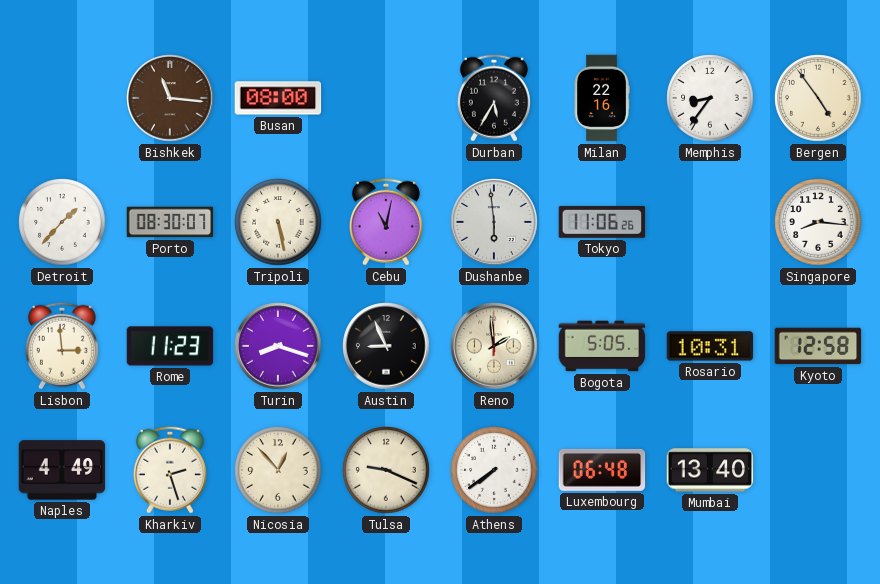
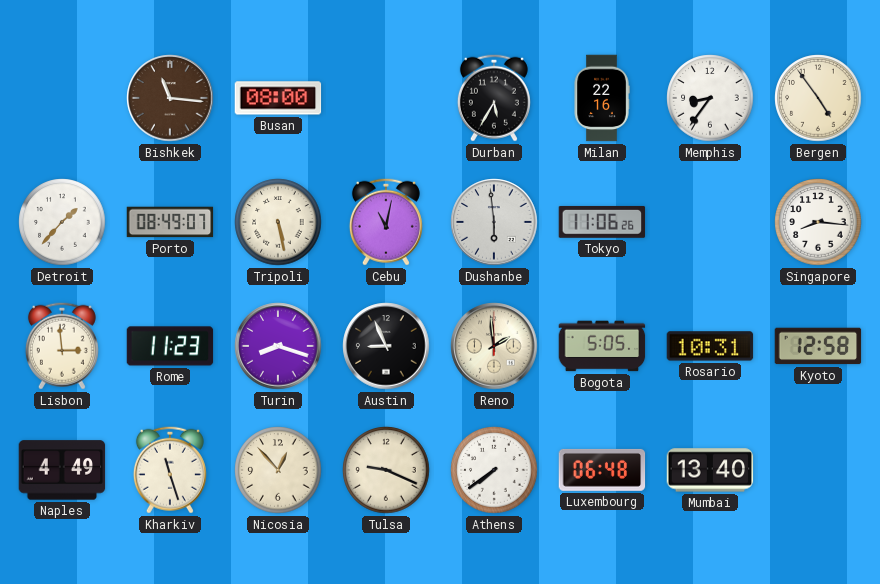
Porto: 08:30 -> 08:49 (170, 222)
Kharkiv: 2:27 -> 11:27 (170, 470)
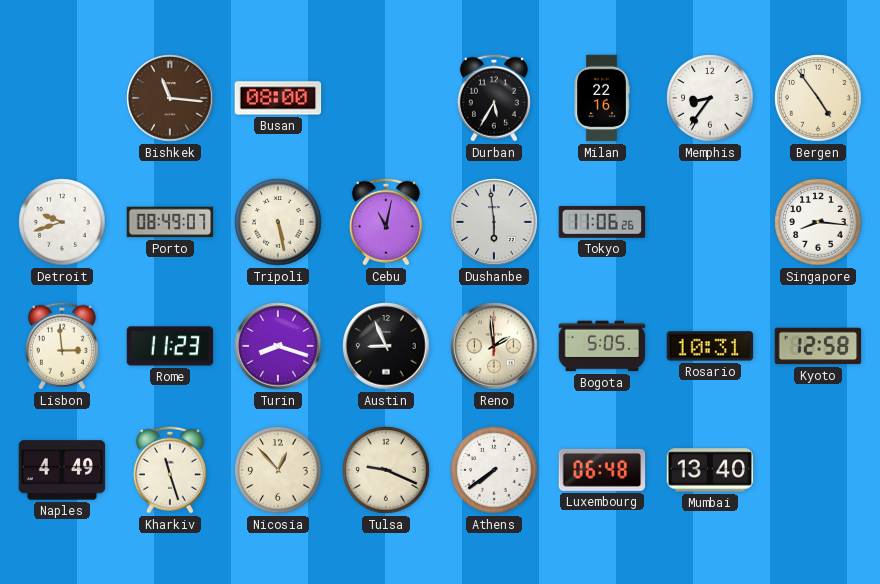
Detroit: 1:37 -> 9:42 (62, 222)
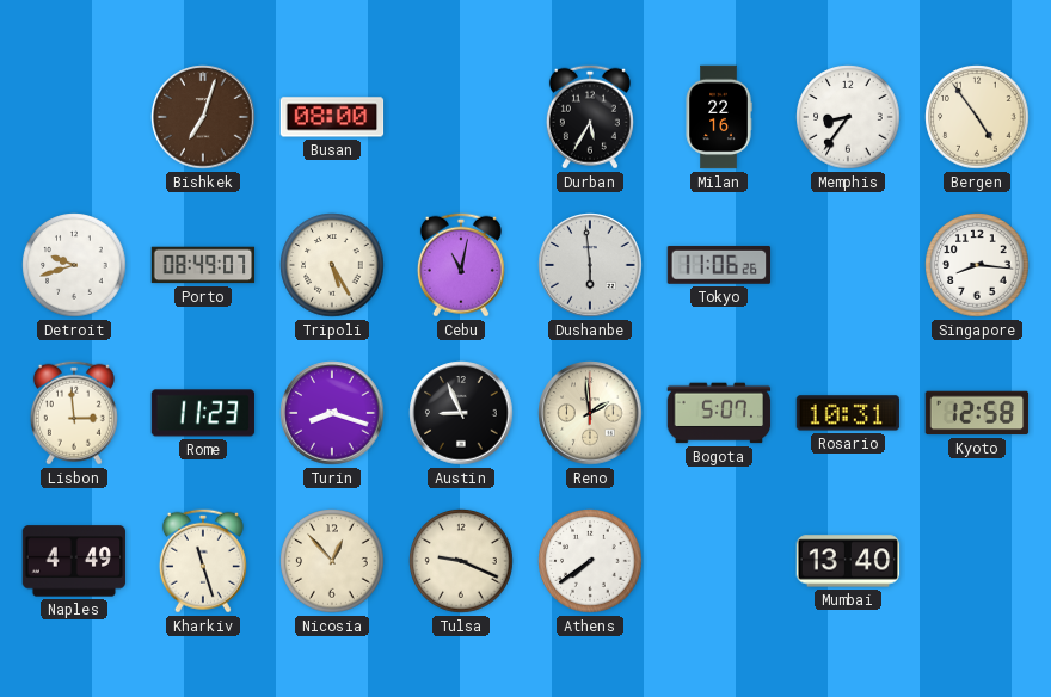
Bishkek: 11:16 -> 7:03 (203, 117)
Tripoli: 5:28 -> 5:25 (332, 265)
Bogota: 5:05 -> 5:07 (719, 413)
Luxembourg: 06:48 -> none (602, 470)
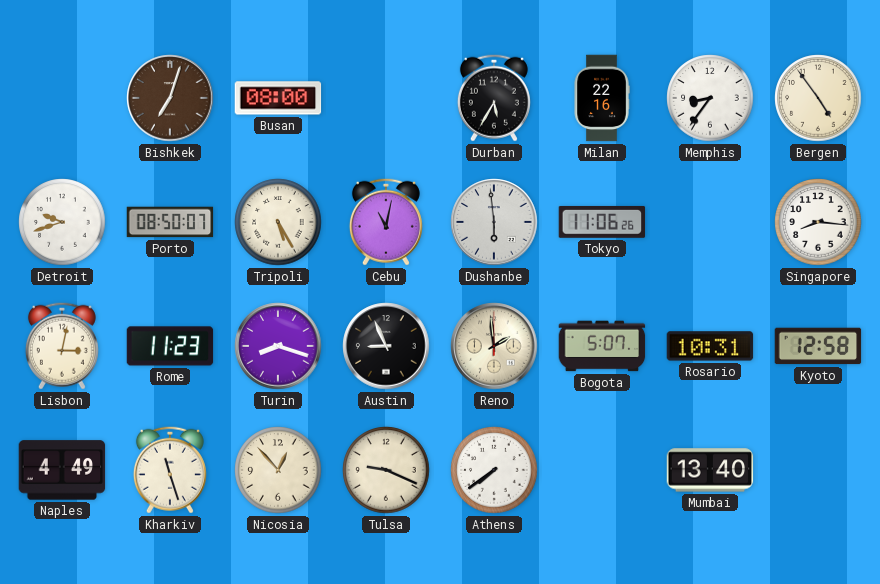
Porto: 08:49 -> 08:50 (170, 222)
Lisbon: 2:59 -> 3:02 (62, 346)
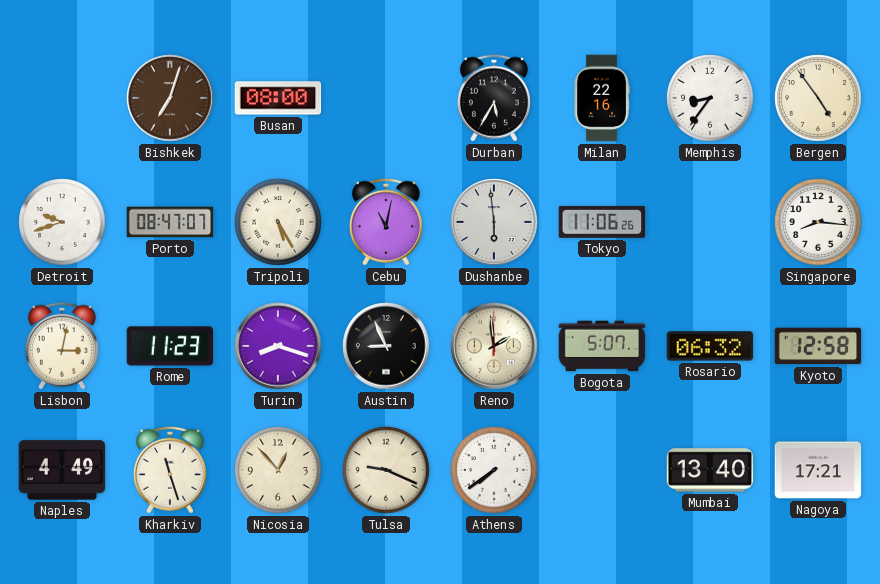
Porto: 08:50 -> 08:47 (170, 222)
Rosario: 10:31 -> 06:32 (710, 346)
Nagoya: none -> 17:21 (818, 470)
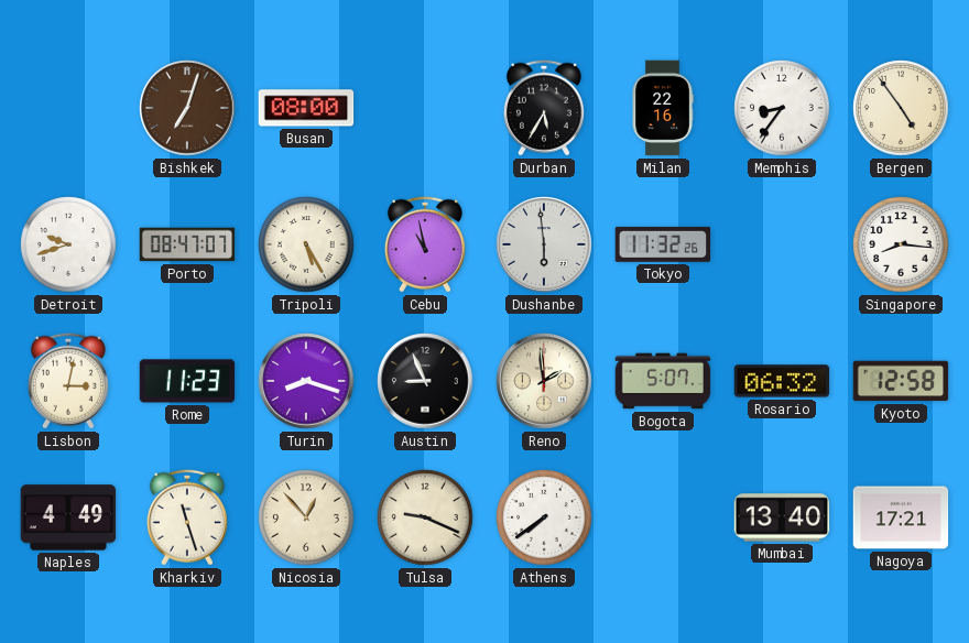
Cebu: 11:02 -> 10:58 (425, 244)
Tokyo: 11:06 -> 11:32 (663, 244)
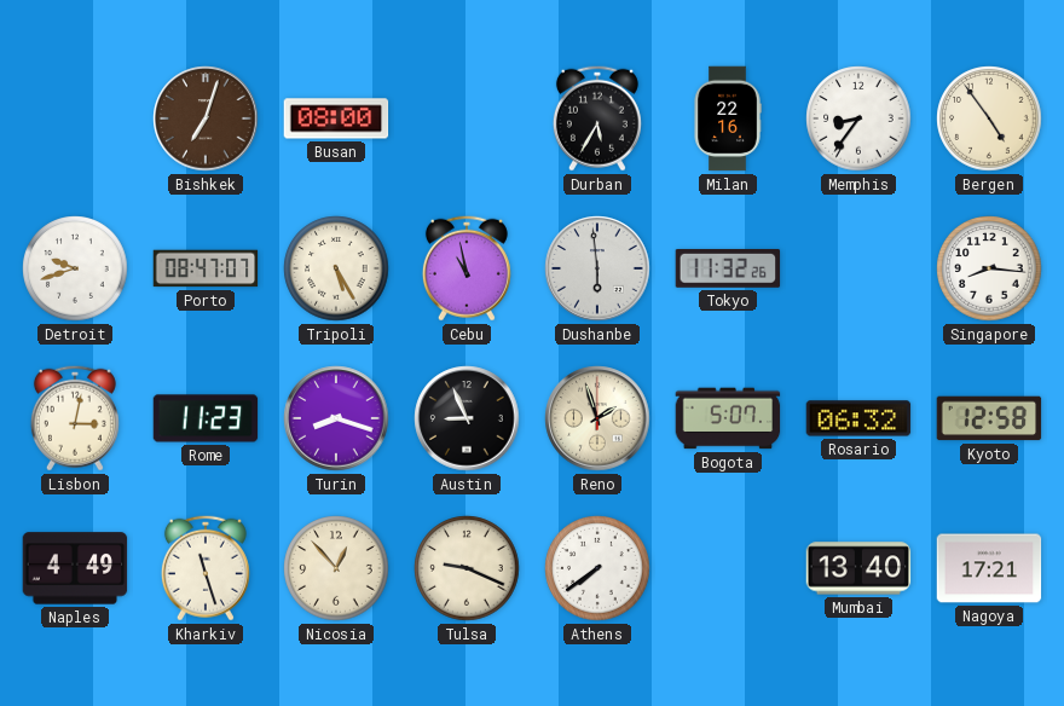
Reno: 1:59 -> 1:57 (597, 418)
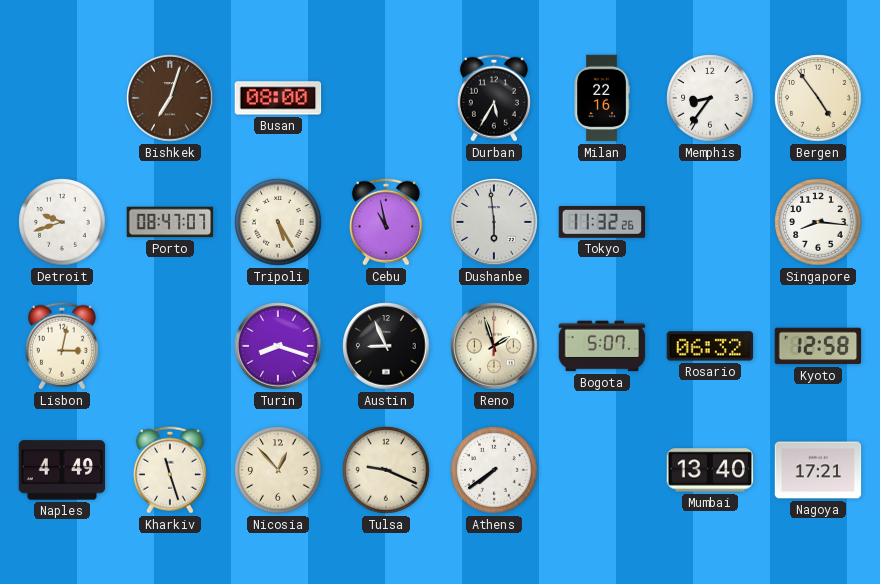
Rome: 11:23 -> none (206, 418)
